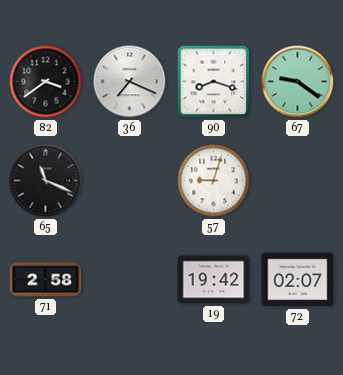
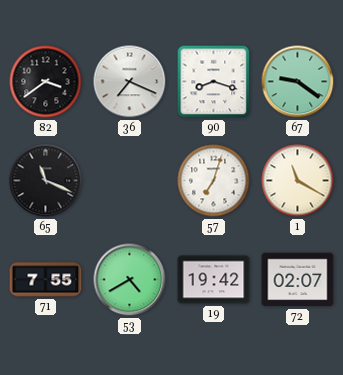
57: 9:03 -> 7:03 (214, 181)
1: none -> 11:20 (298, 181)
71: 2:58 -> 7:55 (46, 280)
53: none -> 4:40 (130, 280)
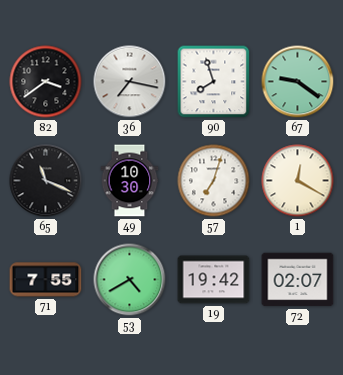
36: 7:19 -> 7:17 (130, 82)
90: 8:18 -> 7:57 (214, 82)
49: none -> 10:30 (130, 181)
1: 11:20 -> 12:20 (298, 181)
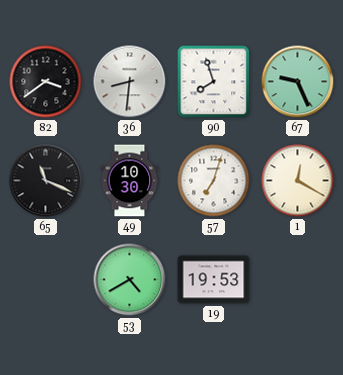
36: 7:17 -> 8:31 (130, 82)
67: 9:21 -> 9:26 (298, 82)
71: 7:55 -> none (46, 280)
19: 19:42 -> 19:53 (214, 280)
72: 02:07 -> none (298, 280)
